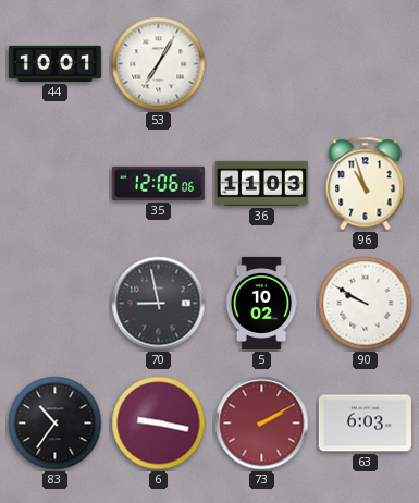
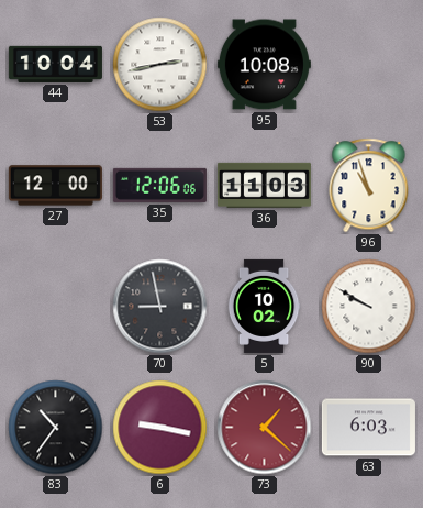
44: 10:01 -> 10:04 (55, 64)
53: 7:05 -> 2:43 (160, 65)
95: none -> 10:08 (264, 65)
27: none -> 12:00 (55, 186)
73: 2:10 -> 1:22 (265, 428)
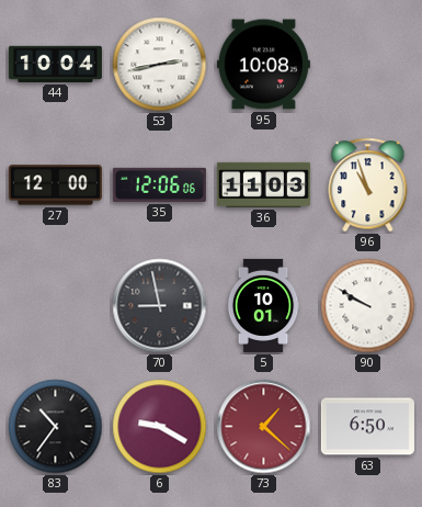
5: 10:02 -> 10:01 (263, 305)
6: 9:17 -> 9:20 (160, 427)
63: 6:03 -> 6:50 (367, 427)
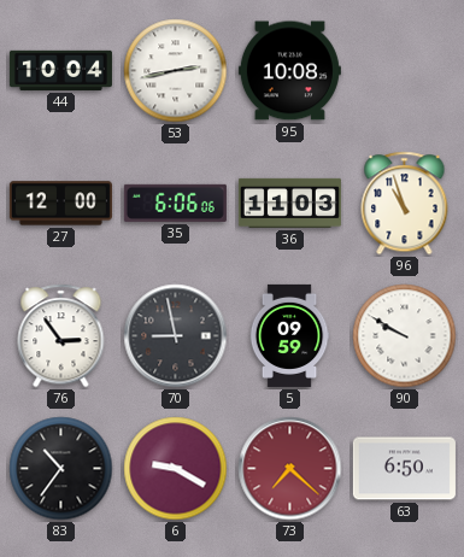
35: 12:06 -> 6:06 (175, 203)
76: none -> 2:54 (61, 336)
5: 10:01 -> 09:59 (289, 335)
73: 1:22 -> 7:22 (290, 469)
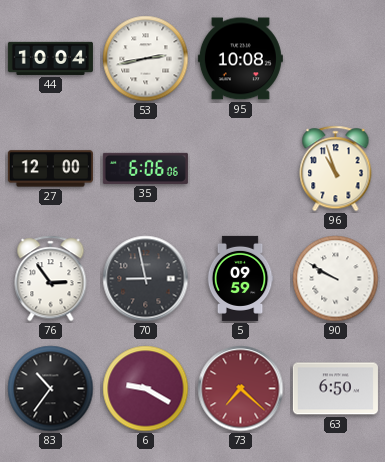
36: 11:03 -> none (289, 203)
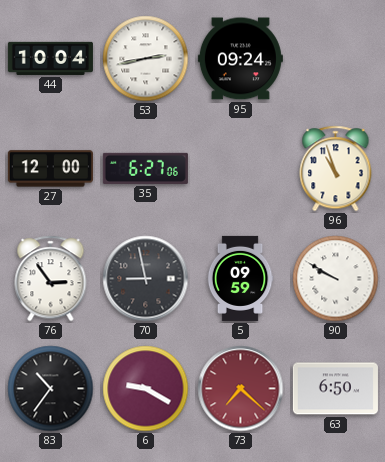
95: 10:08 -> 09:24 (240, 59)
35: 6:06 -> 6:27 (145, 168)
